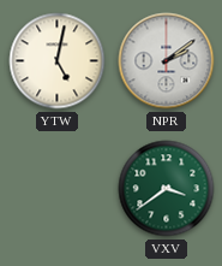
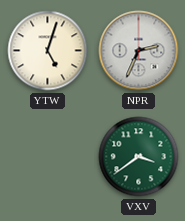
YTW: 5:02 -> 5:03 (48, 51)
NPR: 2:09 -> 2:34 (139, 51)
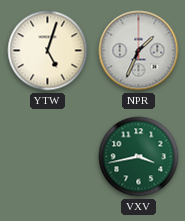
NPR: 2:34 -> 1:34 (139, 51)
VXV: 3:39 -> 3:43 (139, 157)
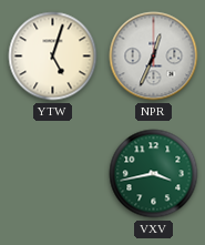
NPR: 1:34 -> 12:34 (154, 57)
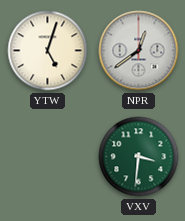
NPR: 12:34 -> 12:39 (139, 51)
VXV: 3:43 -> 3:31 (139, 157)
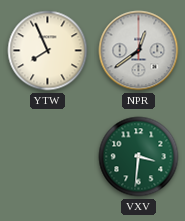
YTW: 5:03 -> 7:56 (48, 51)
